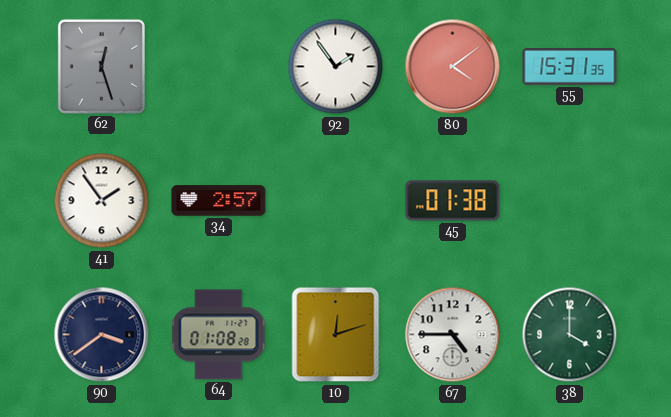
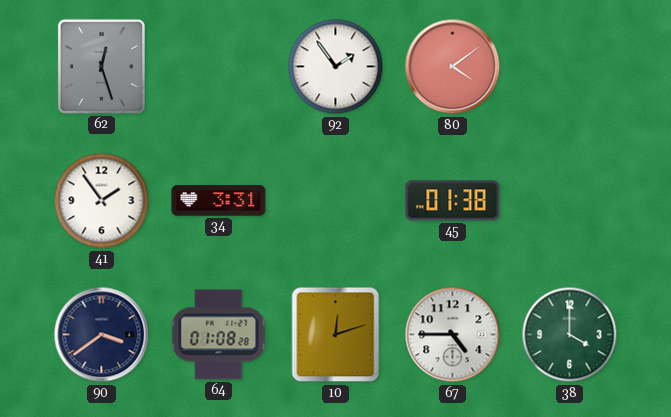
55: 15:31 -> none (570, 67)
34: 2:57 -> 3:31 (219, 201)
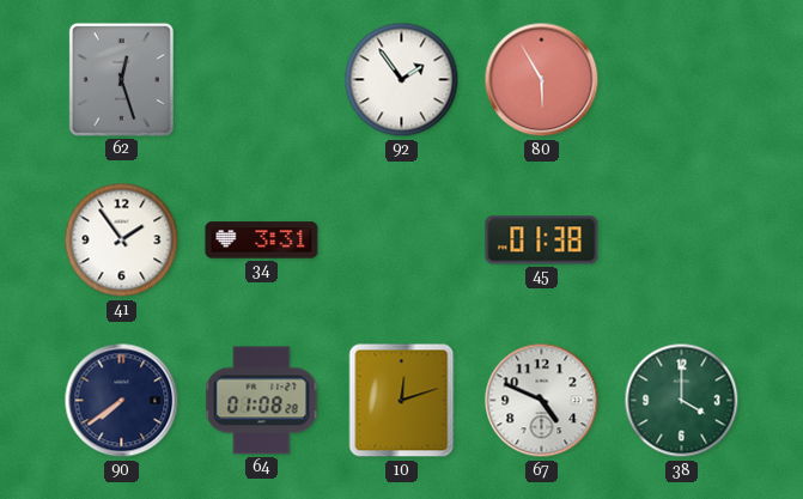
80: 4:09 -> 5:55 (542, 80)
90: 3:39 -> 7:39 (122, 401)
67: 4:45 -> 4:49 (542, 401)
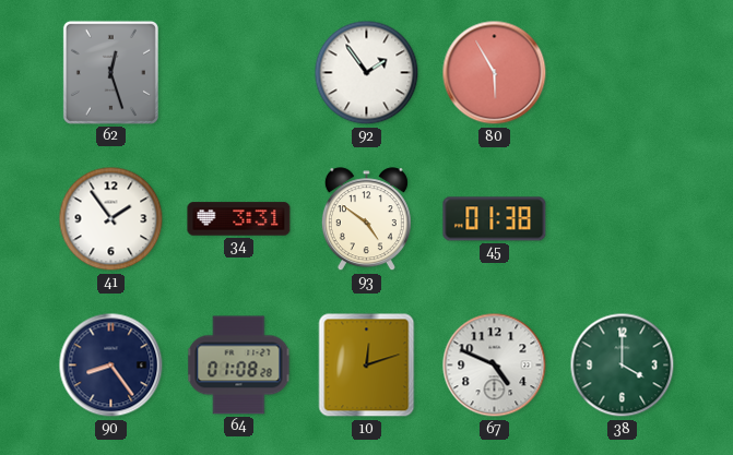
93: none -> 4:51 (366, 219)
90: 7:39 -> 8:24 (111, 366)
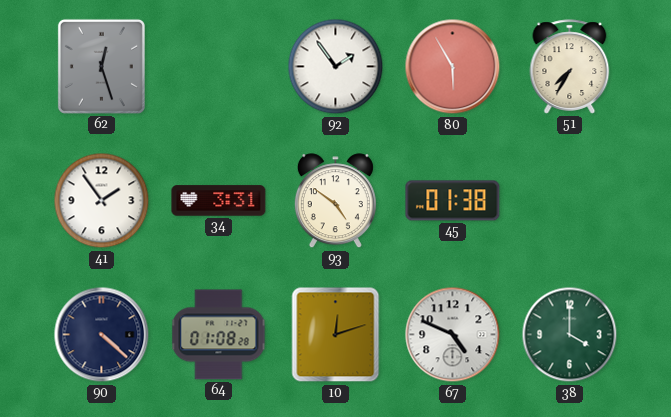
51: none -> 7:35 (570, 67)
90: 8:24 -> 4:22 (102, 335)
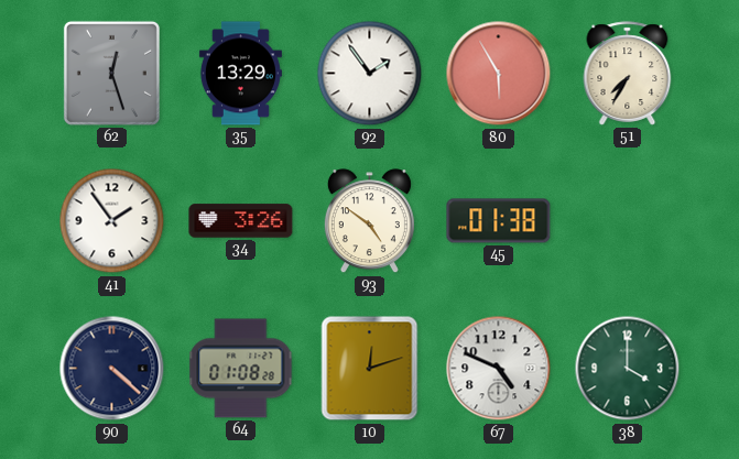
35: none -> 13:29 (240, 74)
34: 3:31 -> 3:26 (241, 221)
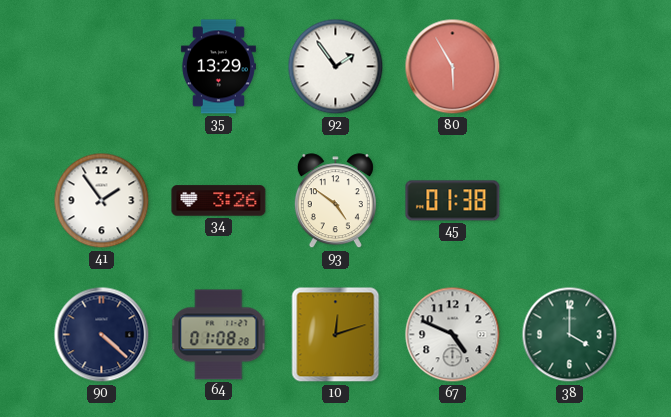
62: 12:27 -> none (111, 73)
51: 7:35 -> none (628, 74)
